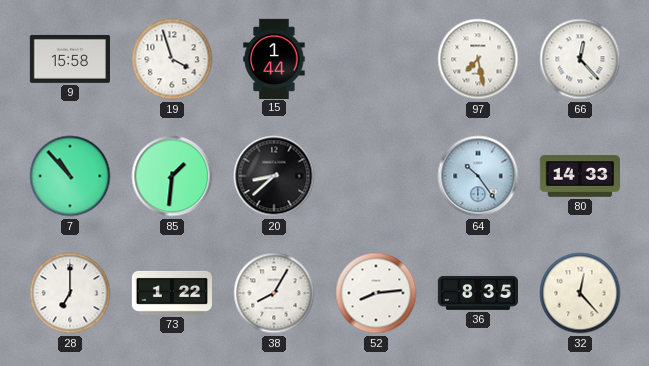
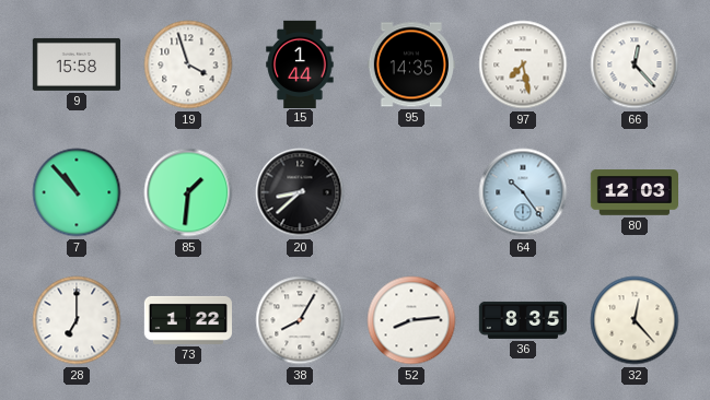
95: none -> 14:35 (411, 64)
80: 14:33 -> 12:03 (633, 192)
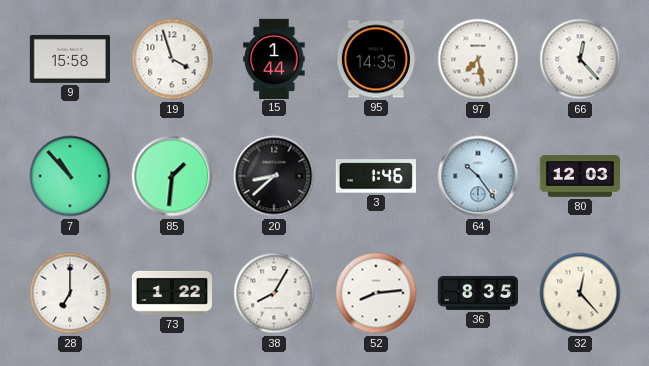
3: none -> 1:46 (376, 176)
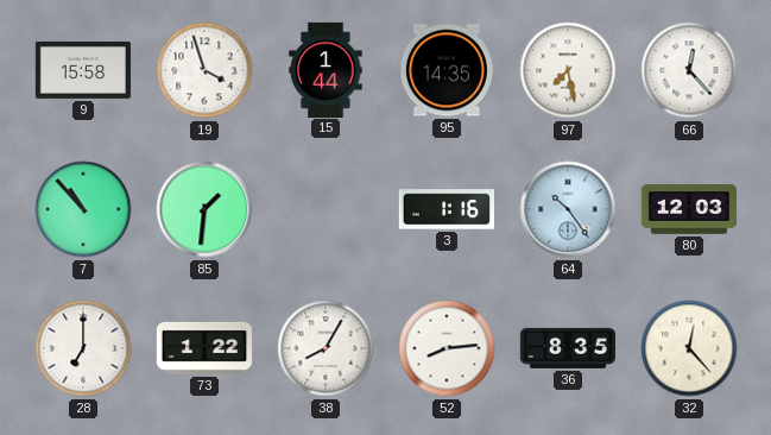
20: 8:38 -> none (274, 176)
3: 1:46 -> 1:16 (447, 209)
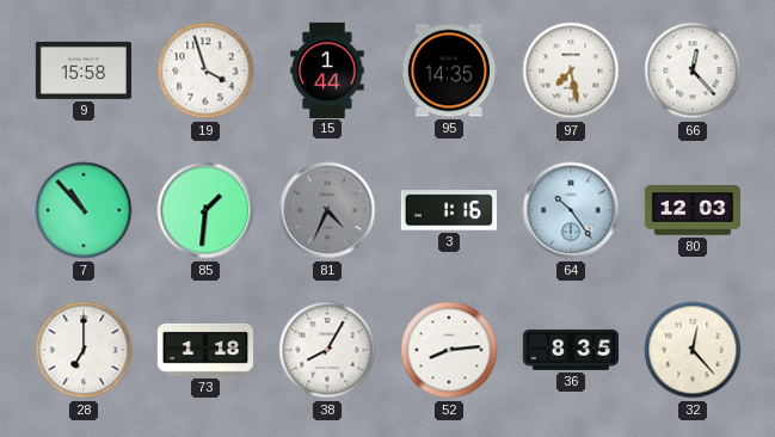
81: none -> 4:34 (327, 210)
73: 1:22 -> 1:18 (204, 350)
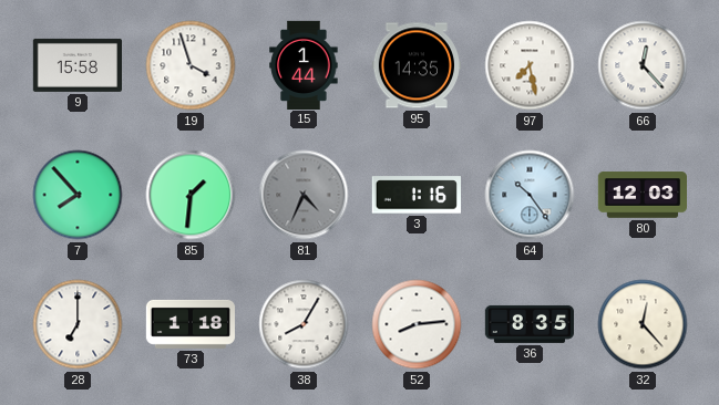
7: 10:53 -> 7:53 (78, 195)
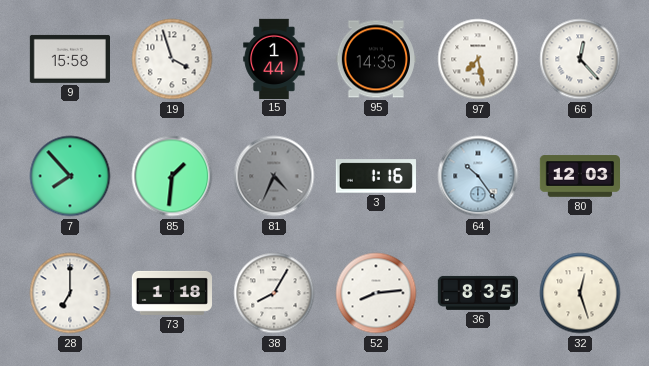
32: 12:23 -> 12:27 (580, 293)
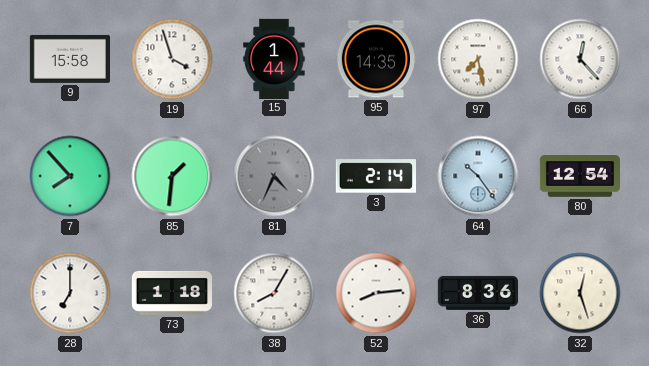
3: 1:16 -> 2:14 (376, 176)
80: 12:03 -> 12:54 (579, 176)
36: 8:35 -> 8:36 (477, 293)
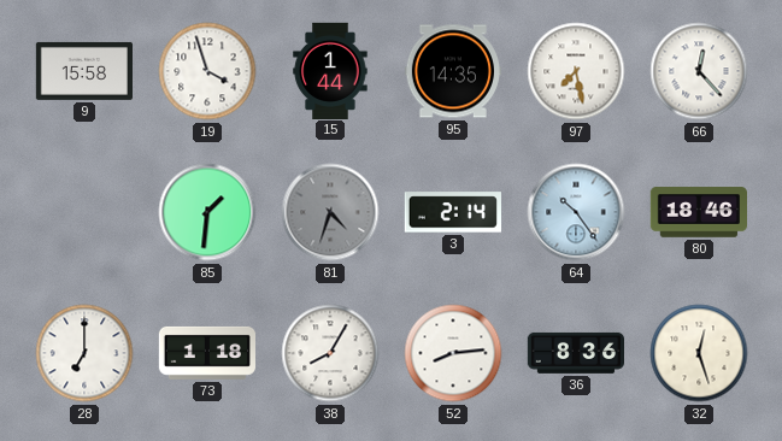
7: 7:53 -> none (70, 176)
81: 4:34 -> 4:33 (330, 212)
80: 12:54 -> 18:46 (698, 212)
